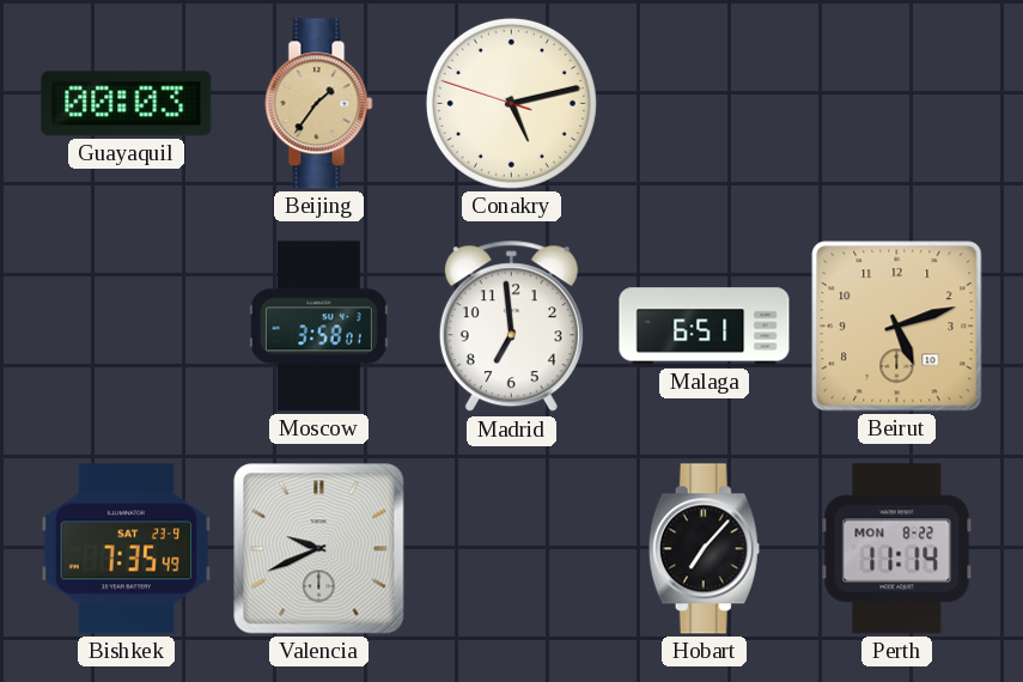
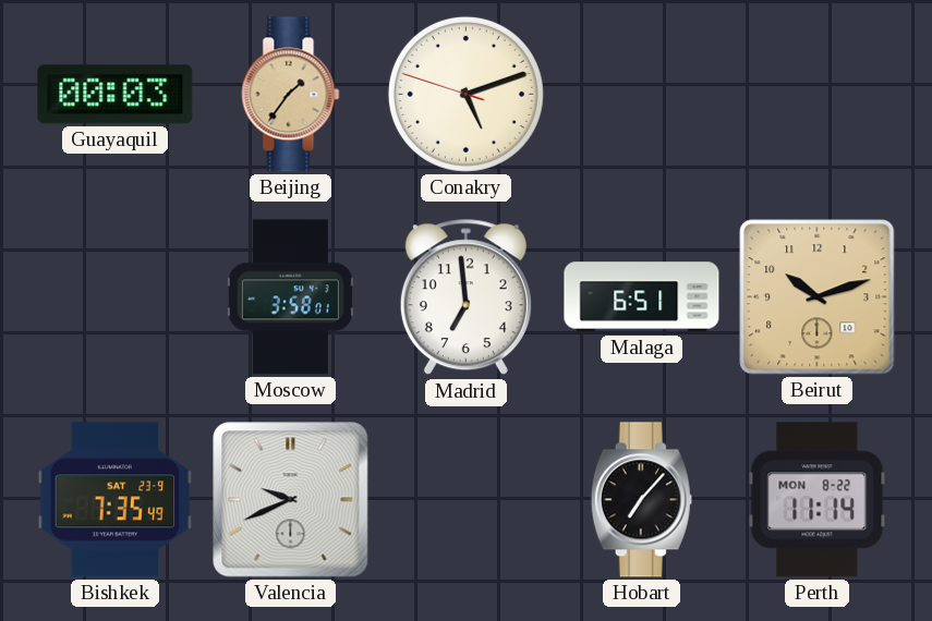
Conakry: 5:12 -> 5:11 (465, 94)
Beirut: 5:12 -> 10:12 (818, 297)
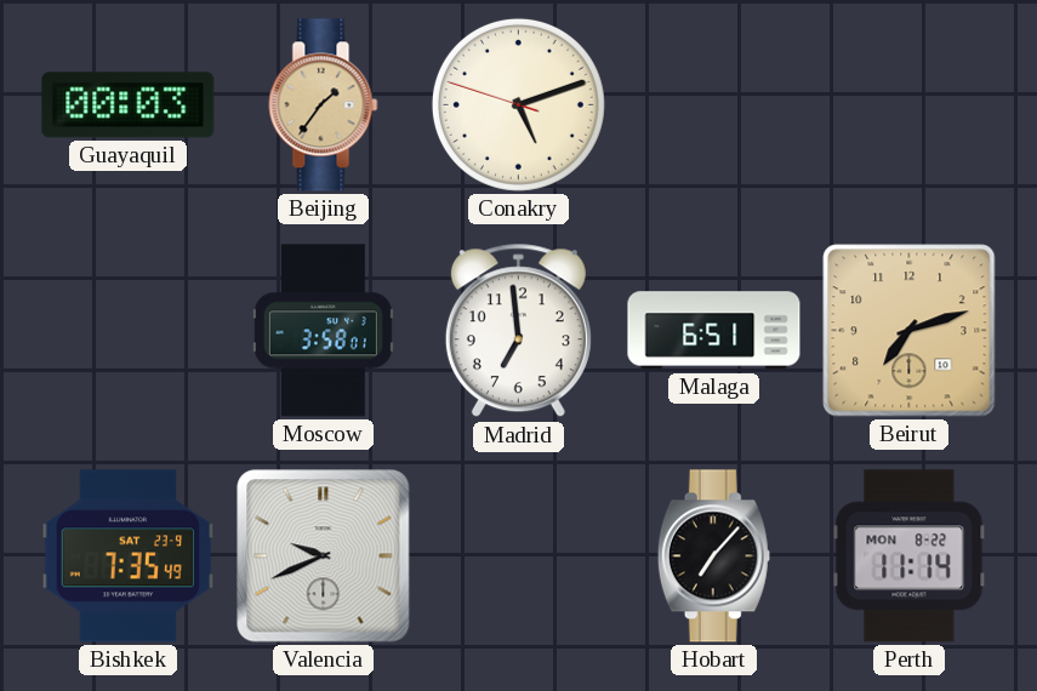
Beirut: 10:12 -> 7:12 (910, 331)
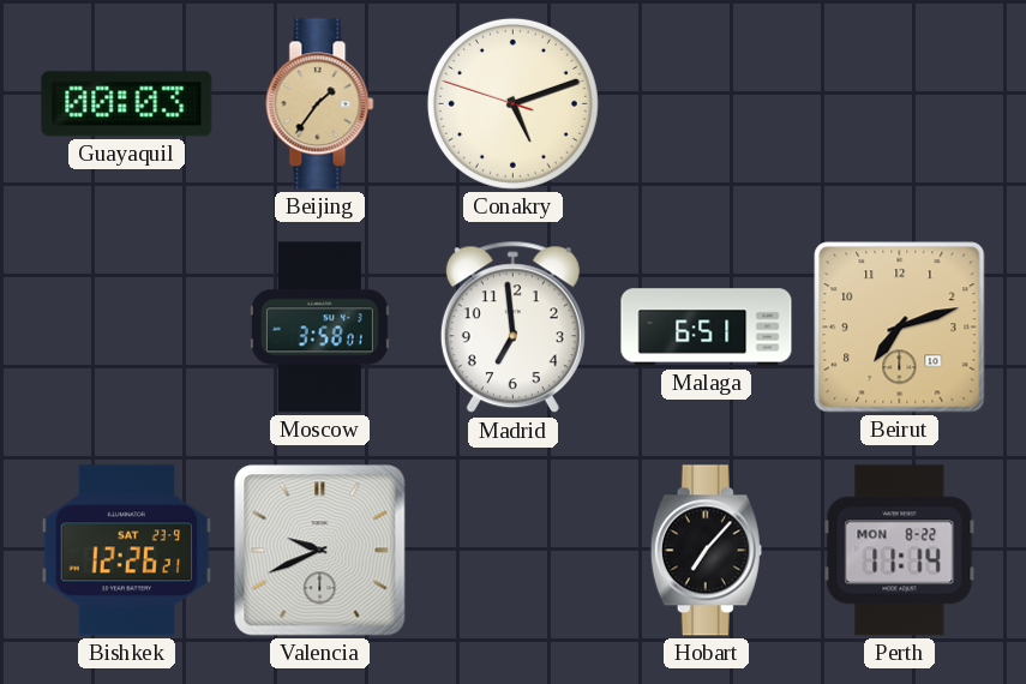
Bishkek: 7:35 -> 12:26 (127, 551)
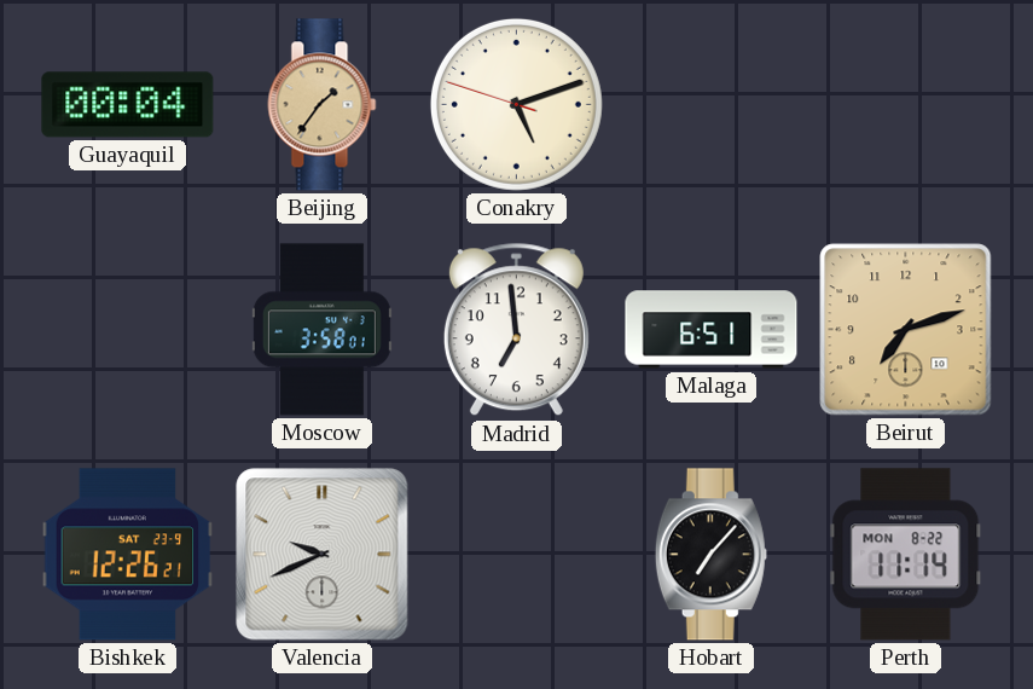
Guayaquil: 00:03 -> 00:04 (128, 105)
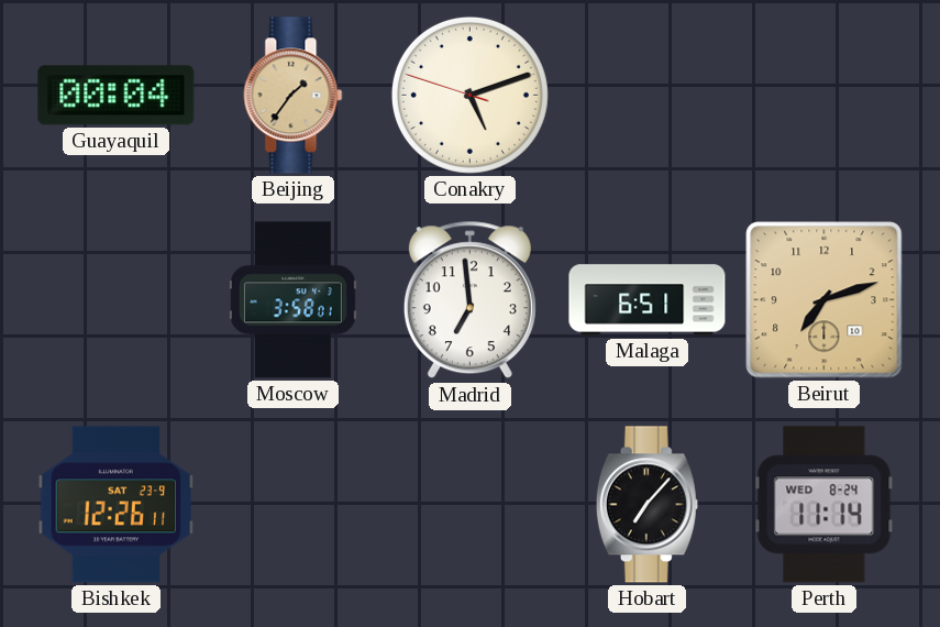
Bishkek: 12:26:21 -> 12:26:11 (117, 505)
Valencia: 9:41 -> none (323, 555)
Perth date: MON 8-22 -> WED 8-24 (825, 505)
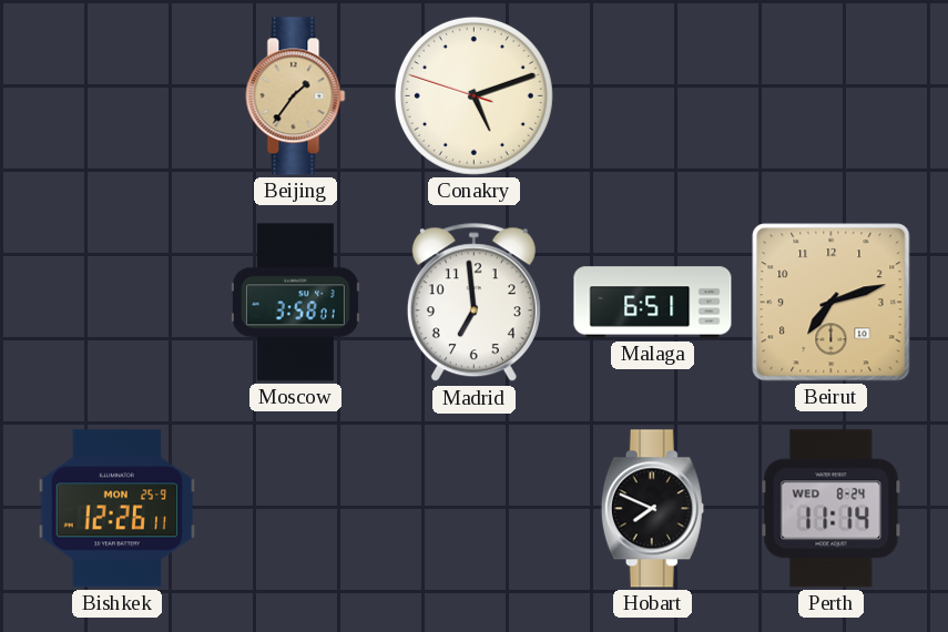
Guayaquil: 00:04 -> none (117, 96)
Bishkek date: SAT 23-9 -> MON 25-9 (118, 509)
Hobart: 7:07 -> 7:49 (652, 509)
